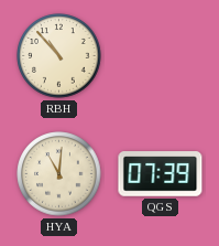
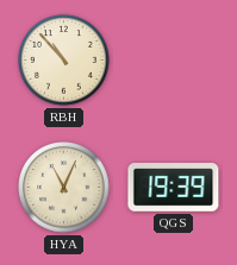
HYA: 11:01 -> 11:04 (64, 188)
QGS: 07:39 -> 19:39 (174, 188)
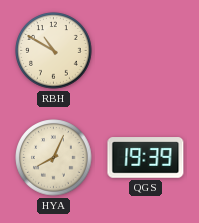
RBH: 10:53 -> 10:50 (54, 51)
HYA: 11:04 -> 8:04 (54, 158)
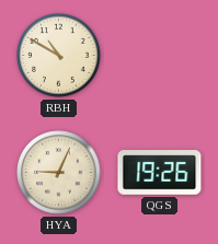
HYA: 8:04 -> 9:04 (59, 173)
QGS: 19:39 -> 19:26 (160, 173)
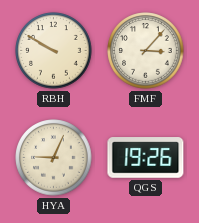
RBH: 10:50 -> 9:50 (54, 51)
FMF: none -> 3:07 (146, 51)
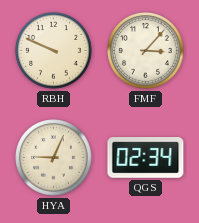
RBH: 9:50 -> 9:49 (54, 51)
QGS: 19:26 -> 02:34 (146, 158)
